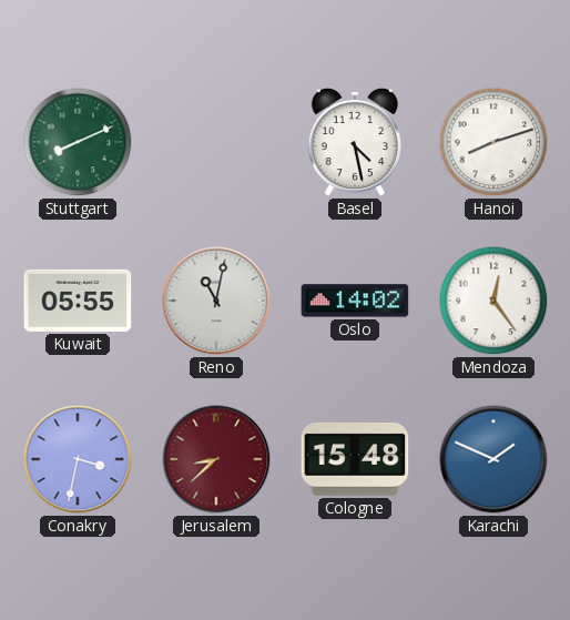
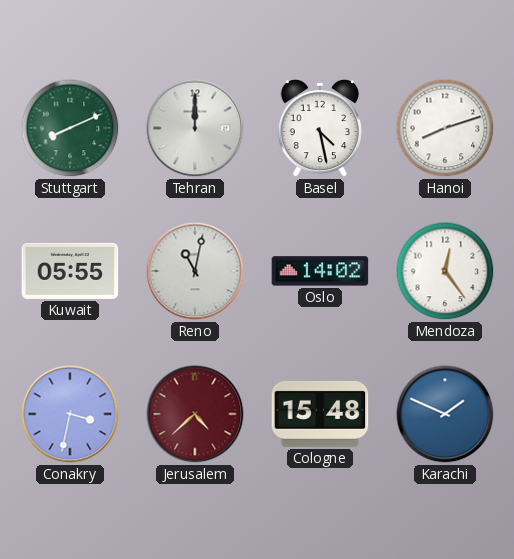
Tehran: none -> 12:00 (195, 128)
Jerusalem: 8:38 -> 4:38 (195, 414)
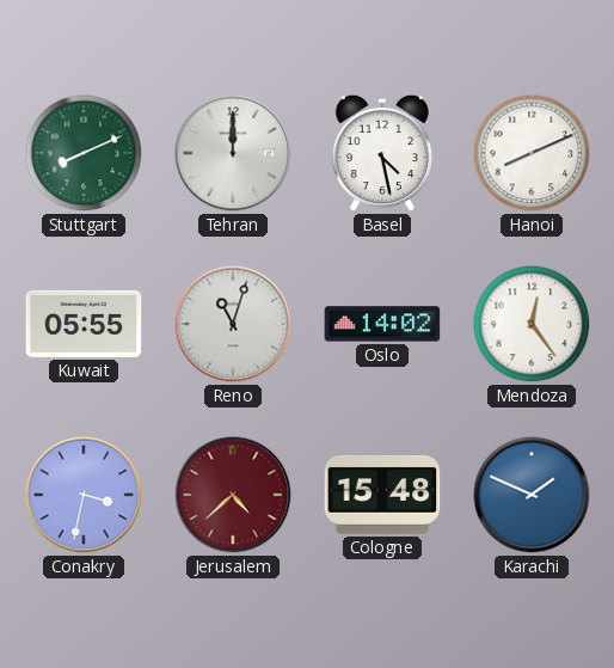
Hanoi: 8:12 -> 8:11 (532, 153)
Reno: 11:02 -> 11:03 (233, 324)
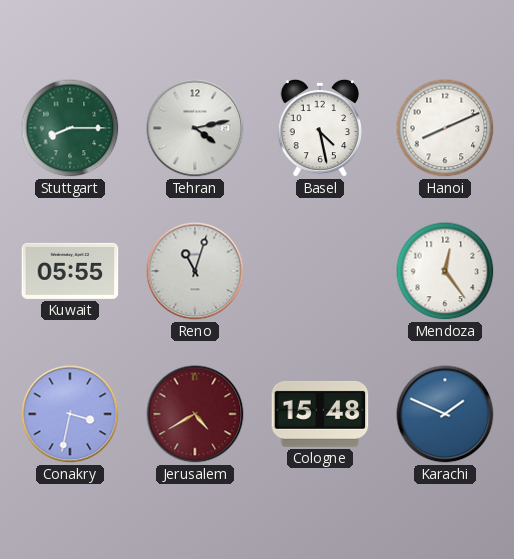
Stuttgart: 8:11 -> 8:15 (70, 128)
Tehran: 12:00 -> 4:13 (195, 128)
Oslo: 14:02 -> none (382, 324)
Jerusalem: 4:38 -> 4:40 (195, 414)
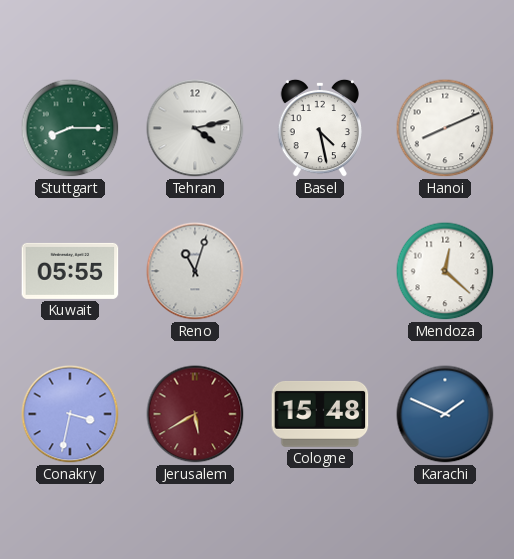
Mendoza: 12:24 -> 12:22 (445, 271)
Jerusalem: 4:40 -> 5:40 (195, 414)
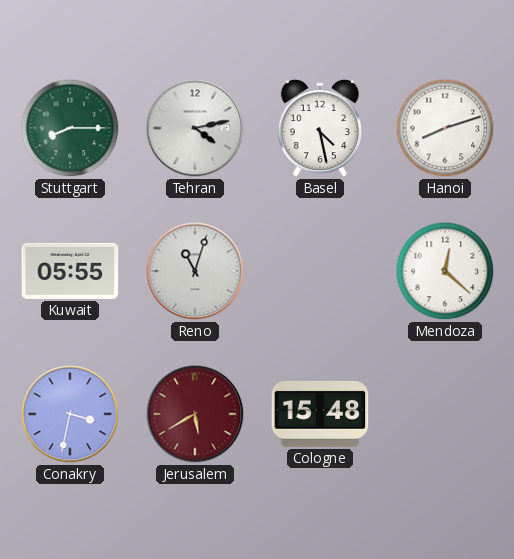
Hanoi: 8:11 -> 8:12 (445, 128)
Karachi: 1:49 -> none (445, 414)
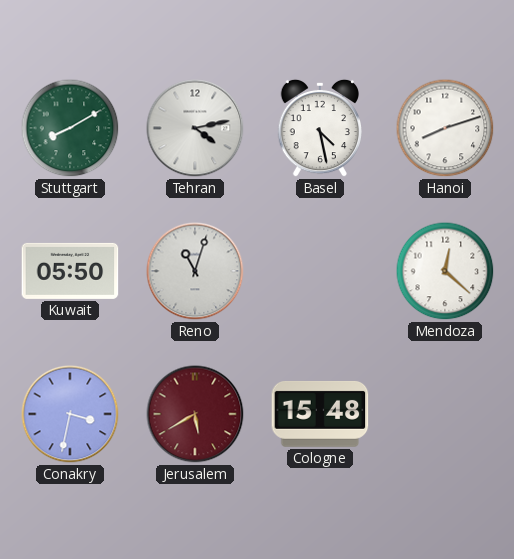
Stuttgart: 8:15 -> 8:10 (70, 128)
Kuwait: 05:55 -> 05:50 (70, 271)
